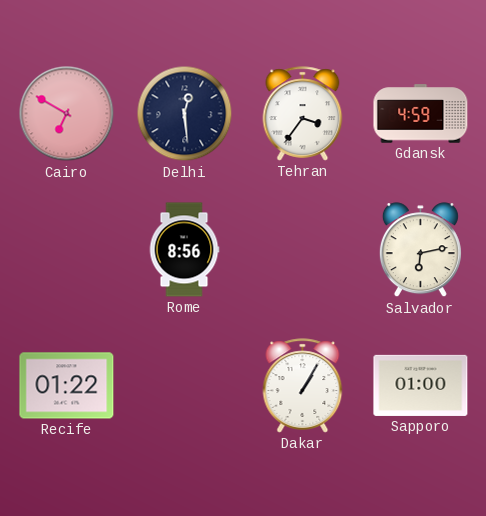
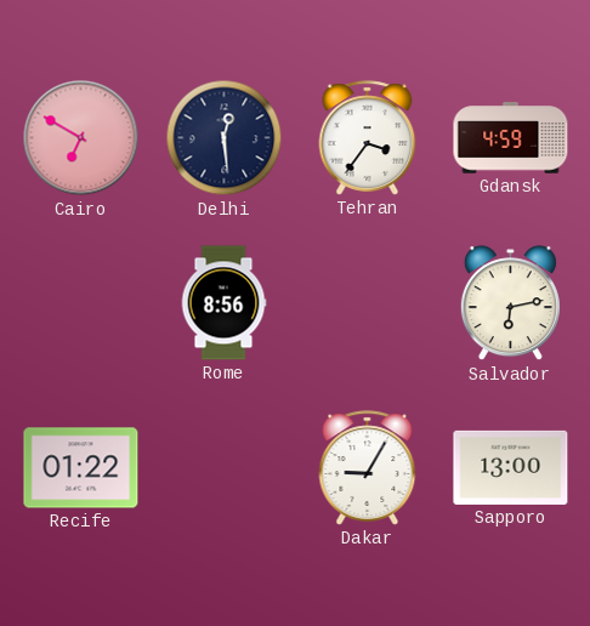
Dakar: 1:05 -> 9:05 (368, 468)
Sapporo: 01:00 -> 13:00 (511, 467)
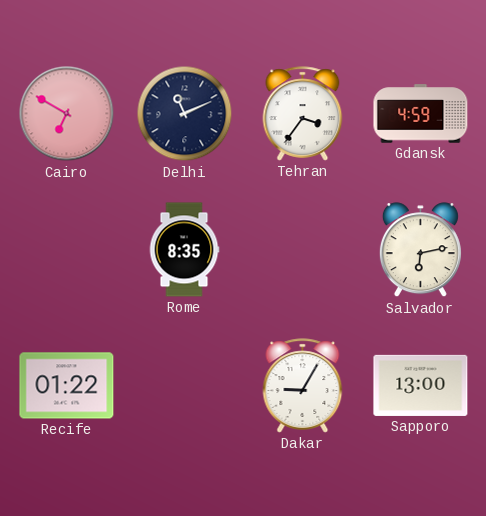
Delhi: 12:29 -> 11:11 (185, 114)
Rome: 8:56 -> 8:35 (184, 250)
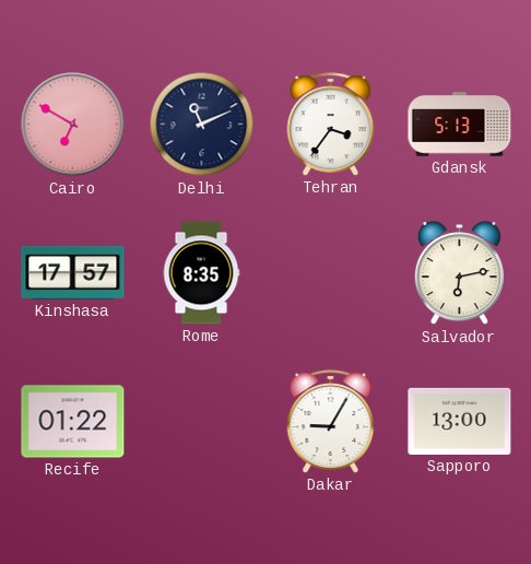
Gdansk: 4:59 -> 5:13 (460, 125)
Kinshasa: none -> 17:57 (73, 272)
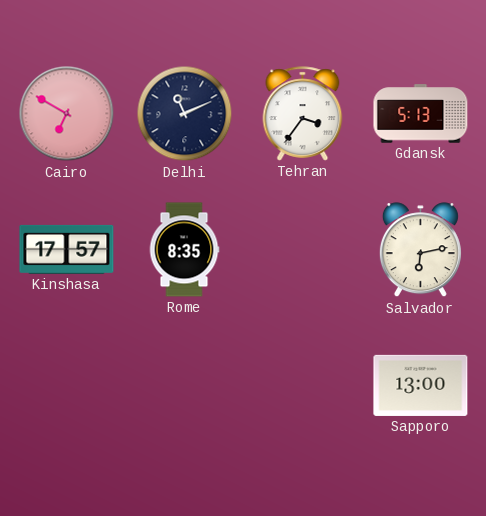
Recife: 01:22 -> none (73, 422)
Dakar: 9:05 -> none (331, 422)
